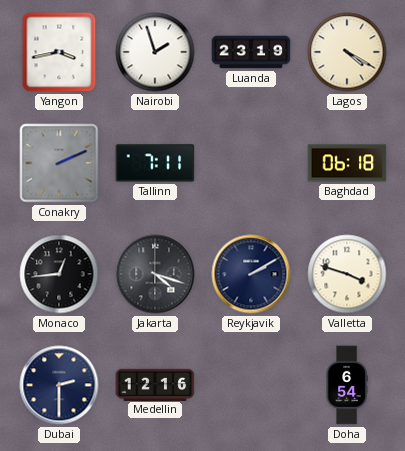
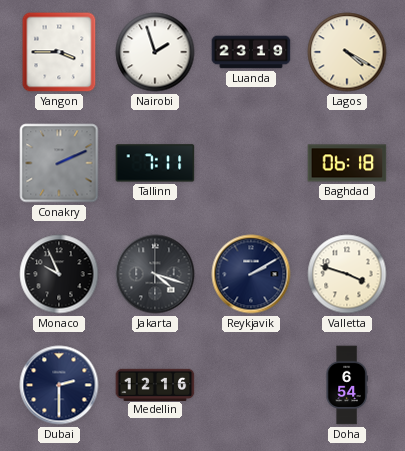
Yangon: 3:43 -> 3:45 (59, 52)
Monaco: 12:44 -> 9:56 (59, 274)
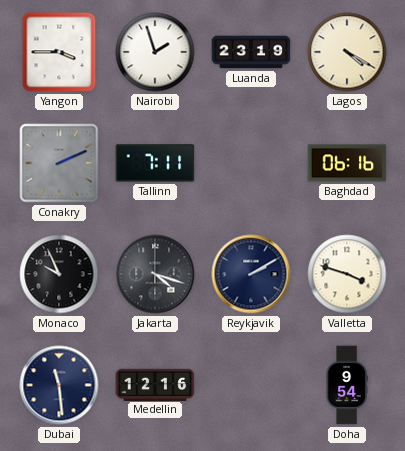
Baghdad: 06:18 -> 06:16 (347, 163)
Dubai: 2:30 -> 11:29 (59, 385)
Doha: 6:54 -> 9:54 (347, 385)
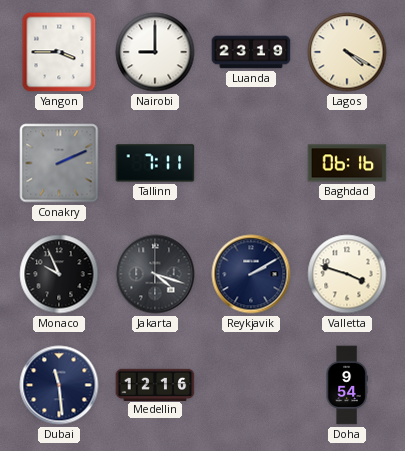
Nairobi: 1:57 -> 9:00 (155, 52)
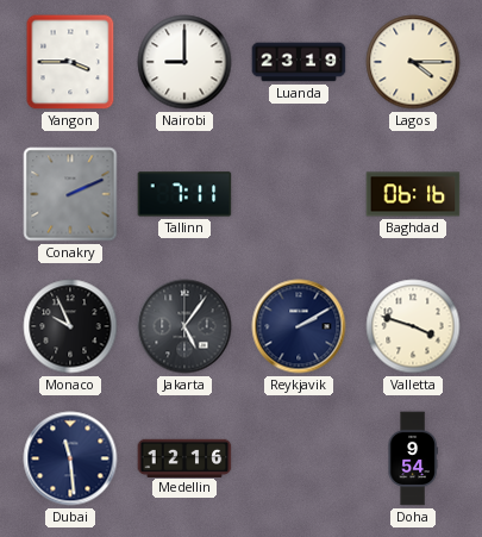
Lagos: 4:20 -> 4:15 (413, 62)
Jakarta: 4:18 -> 5:06 (184, 326)
